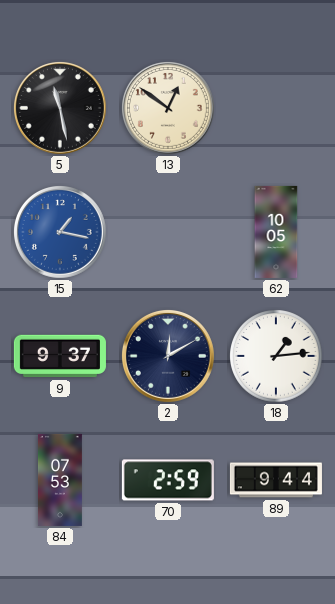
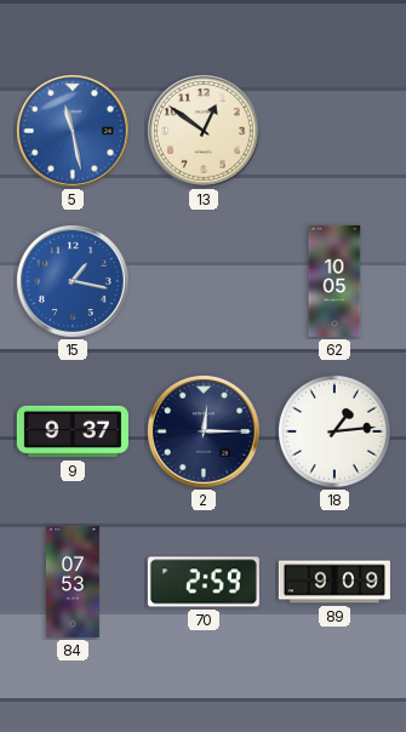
5 dial: black -> blue (73, 131)
2: 12:10 -> 12:15 (204, 431)
89: 9:44 -> 9:09 (334, 582)
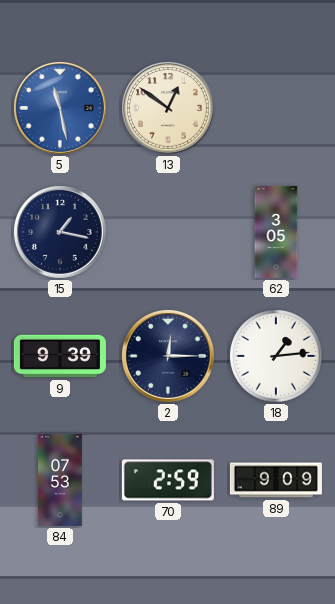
15 dial: blue -> navy (60, 232)
62: 10:05 -> 3:05 (276, 232)
9: 9:37 -> 9:39 (60, 356)
